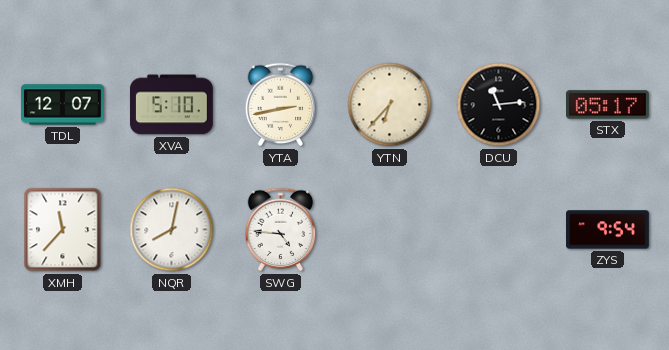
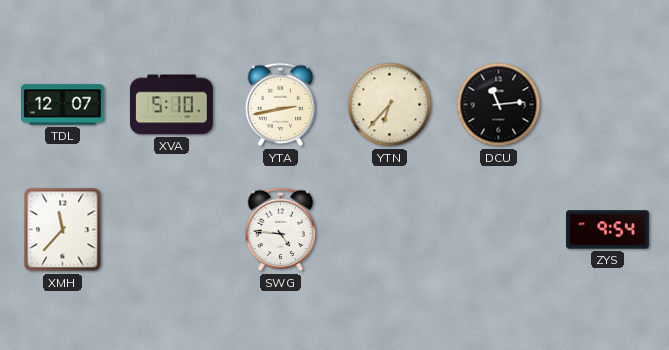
STX: 05:17 -> none (608, 105)
NQR: 8:02 -> none (172, 230)
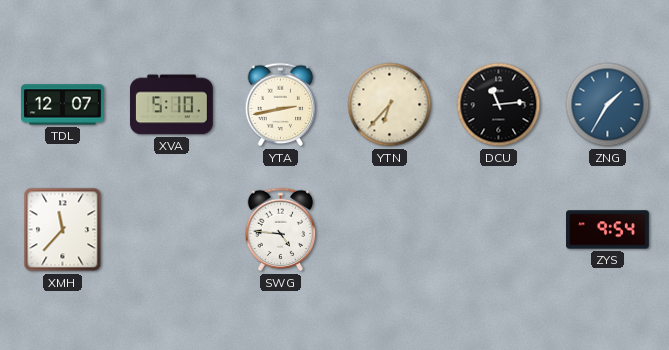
ZNG: none -> 1:35 (608, 105)
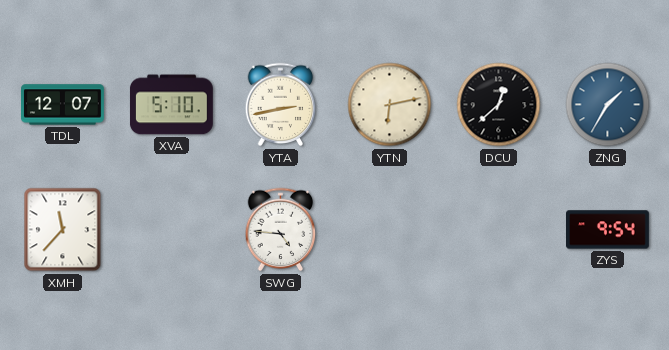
YTN: 6:37 -> 6:13 (390, 105)
DCU: 11:14 -> 12:38 (499, 105)
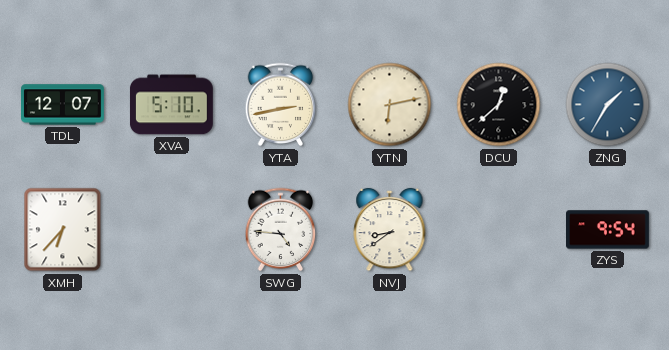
XMH: 11:37 -> 6:37 (63, 230)
NVJ: none -> 8:39 (390, 230)
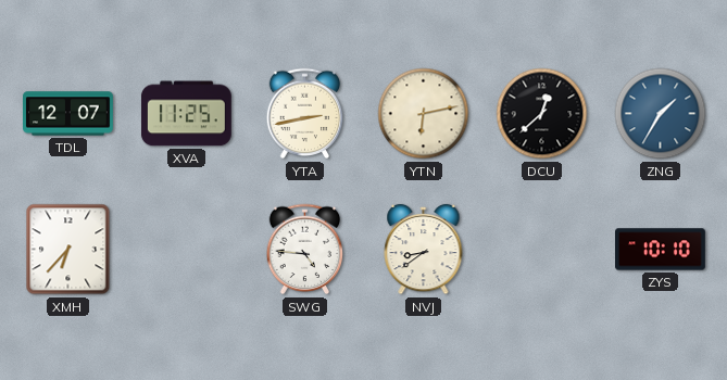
XVA: 5:10 -> 11:25 (186, 114)
ZYS: 9:54 -> 10:10 (661, 250)
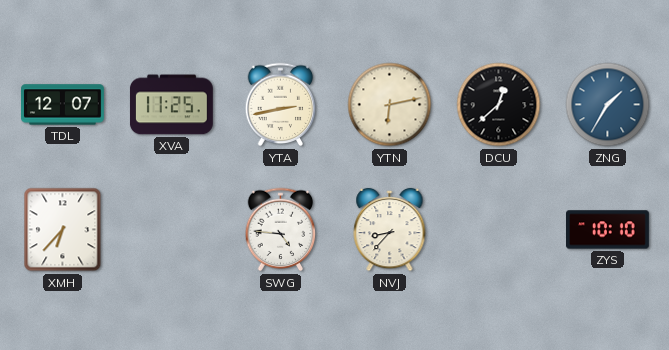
NVJ: 8:39 -> 8:37 (390, 230)
